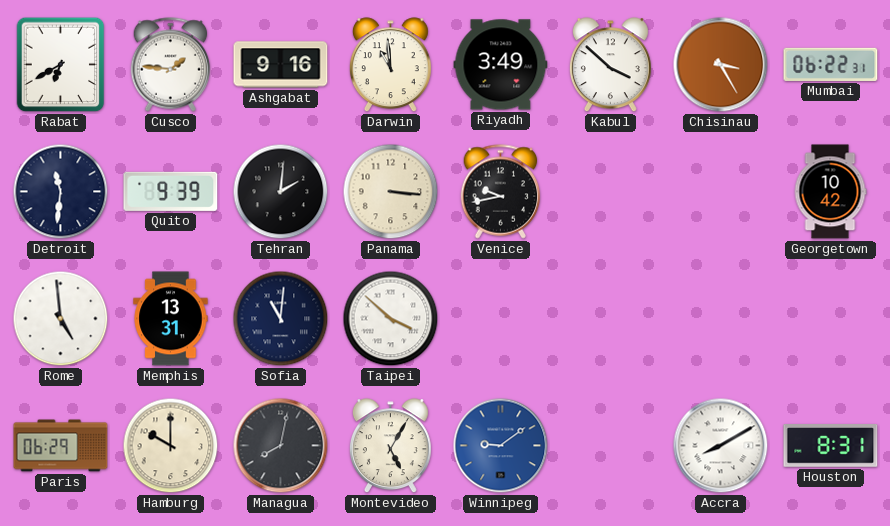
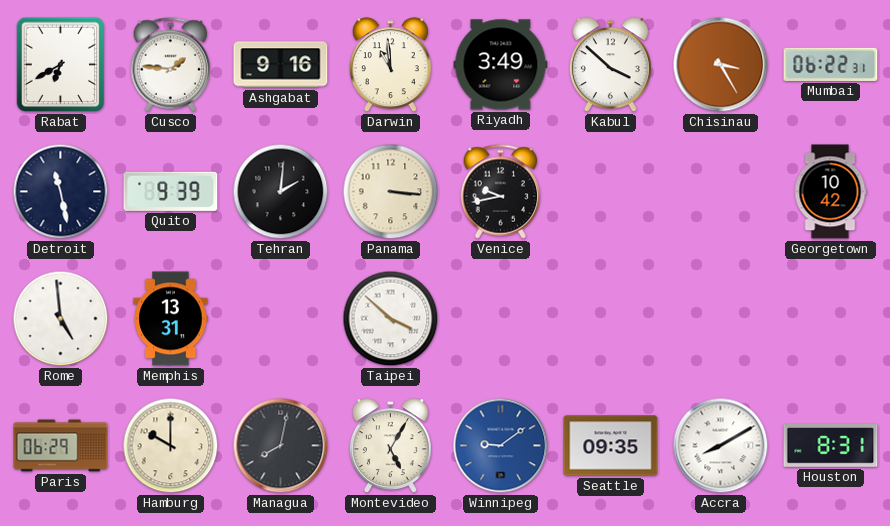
Detroit: 11:31 -> 11:28 (61, 192)
Sofia: 11:01 -> none (281, 319)
Seattle: none -> 09:35 (611, 446)
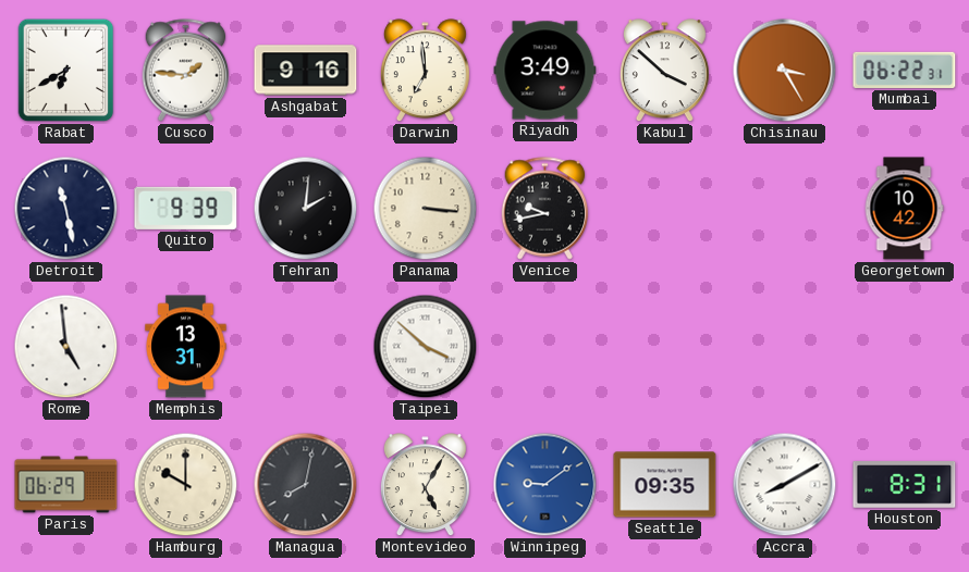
Darwin: 10:59 -> 6:59 (425, 71)
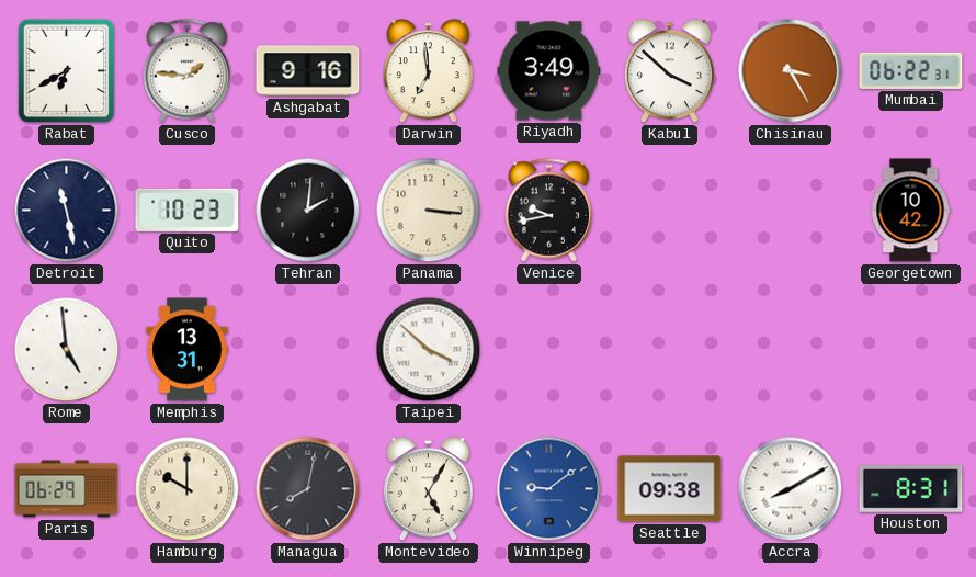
Quito: 9:39 -> 10:23 (188, 210)
Seattle: 09:35 -> 09:38 (670, 489)
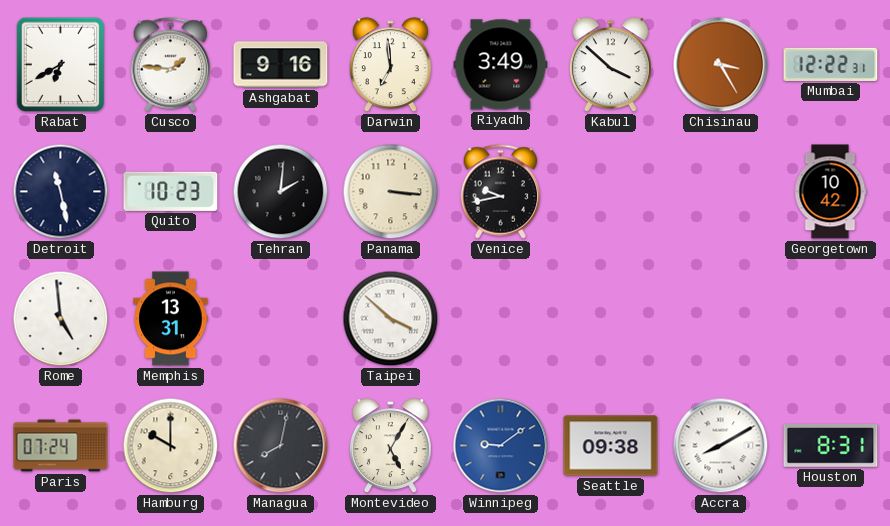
Mumbai: 06:22 -> 12:22 (831, 64)
Paris: 06:29 -> 07:24 (61, 446)
